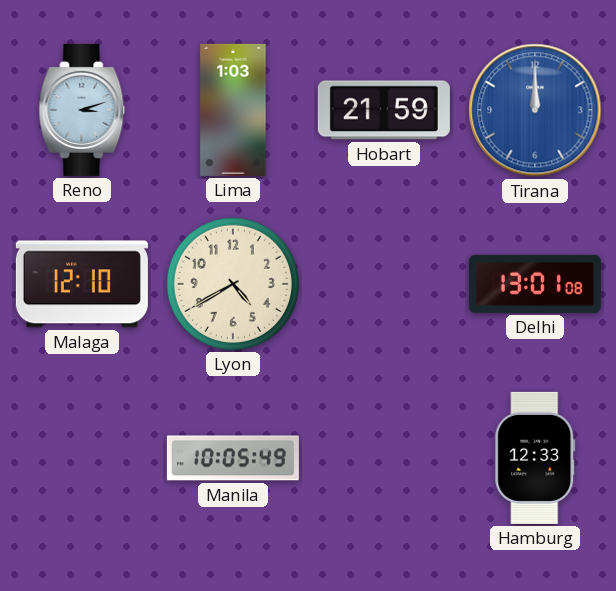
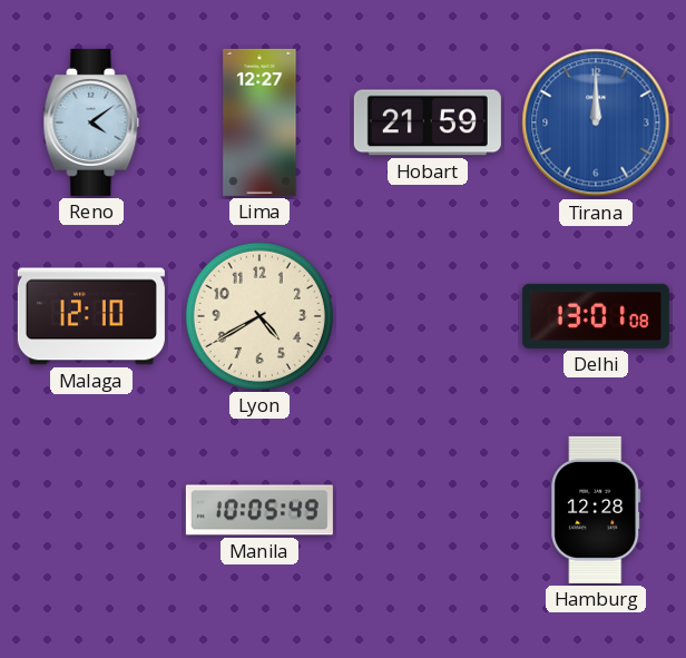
Reno: 3:12 -> 4:09 (91, 122)
Lima: 1:03 -> 12:27 (259, 122)
Hamburg: 12:33 -> 12:28 (596, 510)
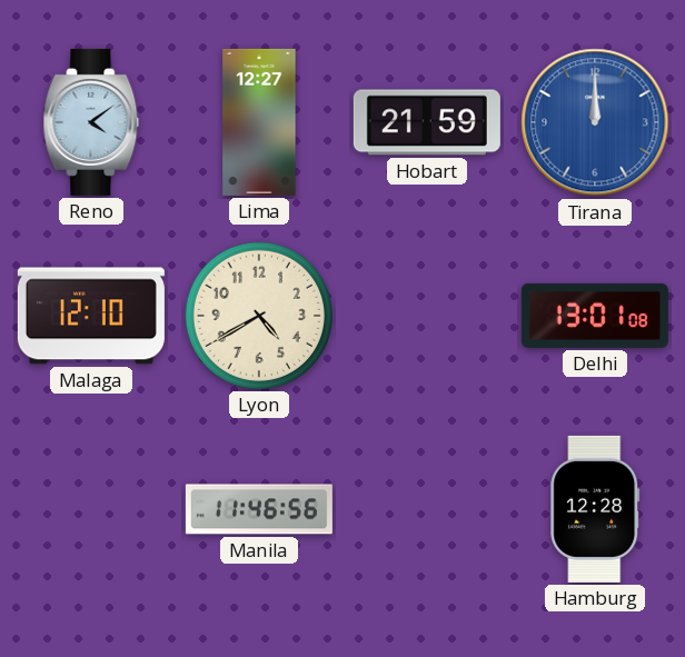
Manila: 10:05 -> 11:46 (259, 509)
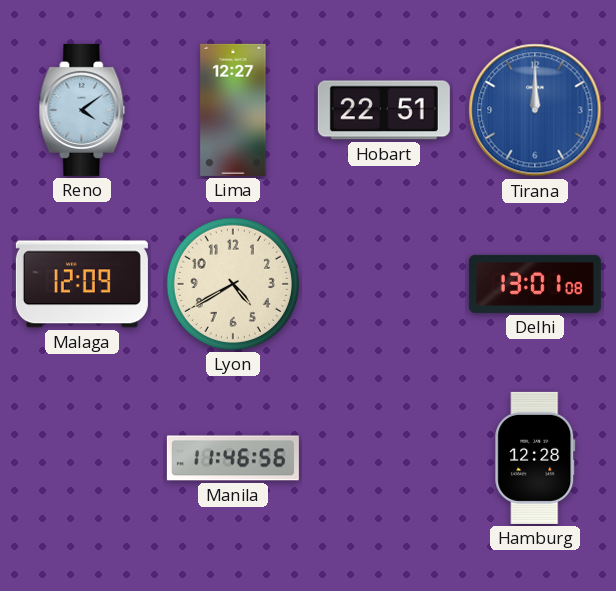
Hobart: 21:59 -> 22:51 (384, 110)
Malaga: 12:10 -> 12:09 (82, 284)
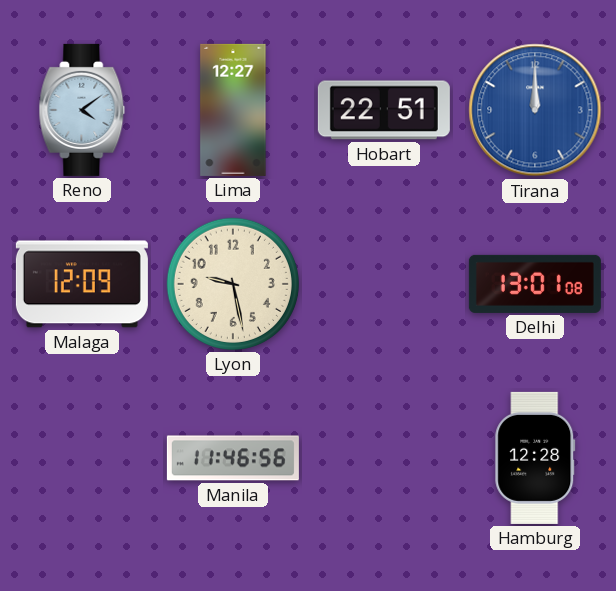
Lyon: 4:40 -> 9:28 (233, 284)
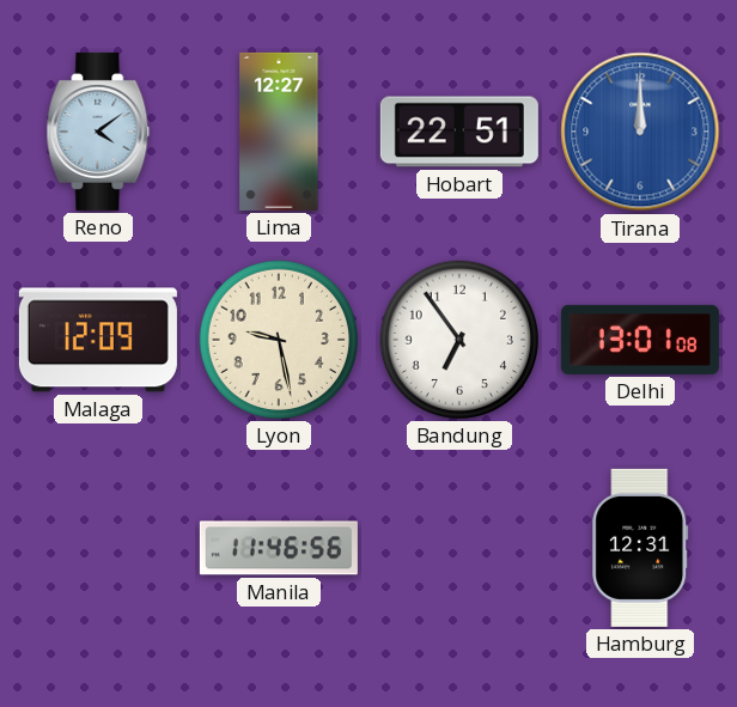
Bandung: none -> 6:54 (459, 340)
Hamburg: 12:28 -> 12:31 (640, 548)
